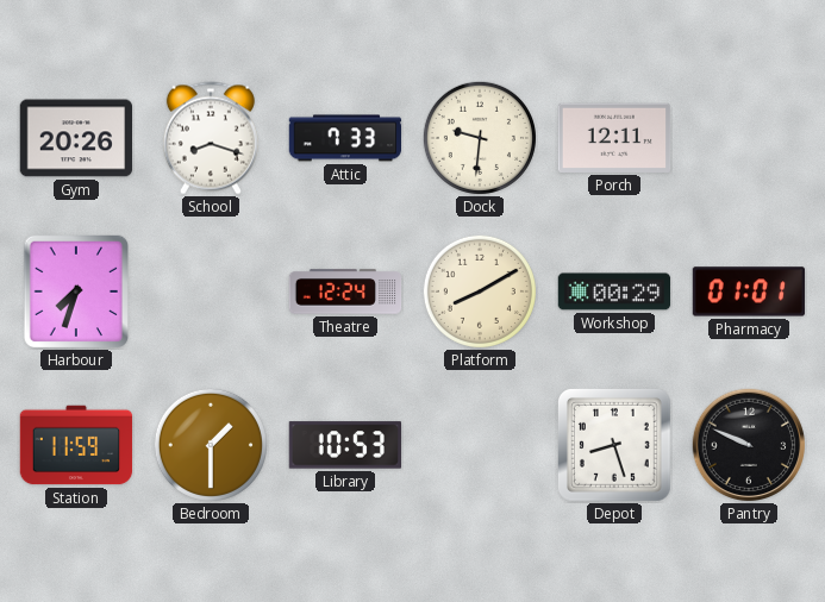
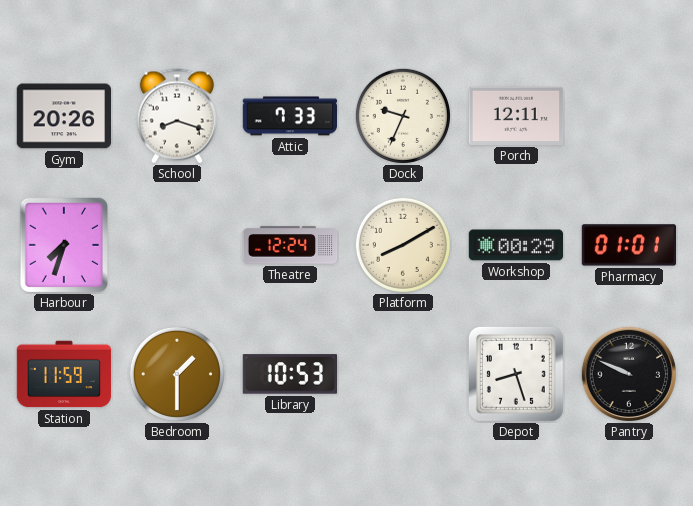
Dock: 9:31 -> 9:34 (403, 116)
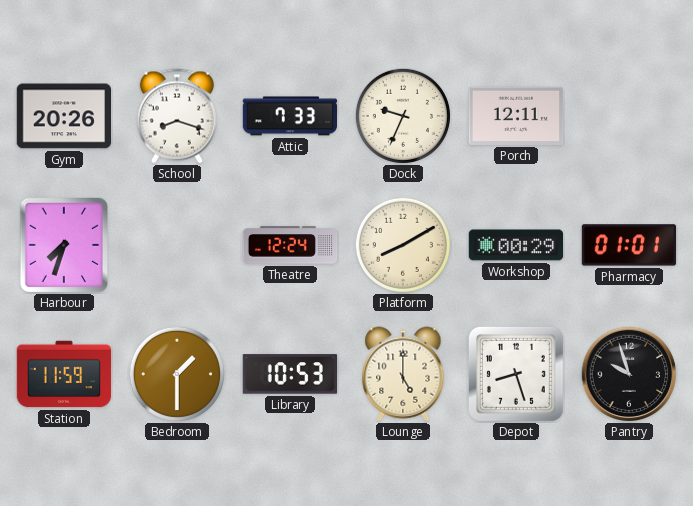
Lounge: none -> 5:00 (403, 374)
Pantry: 9:49 -> 9:57 (628, 373)
